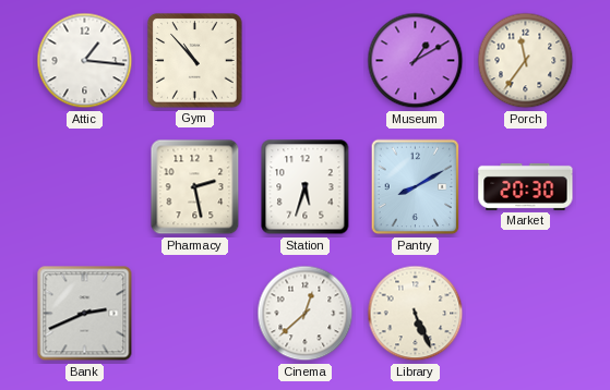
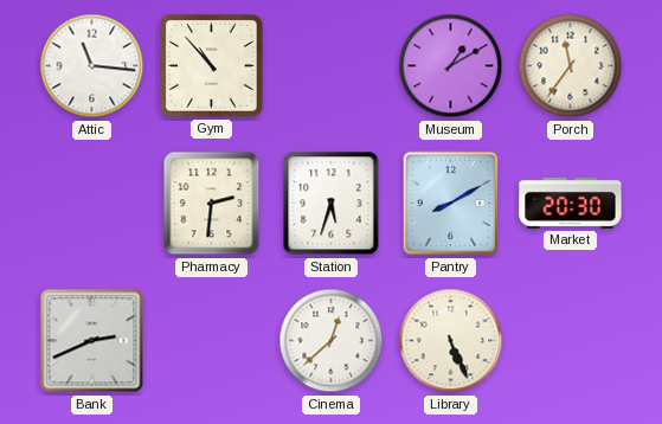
Attic: 1:16 -> 11:16 (92, 66)
Pharmacy: 2:28 -> 2:31 (212, 204)
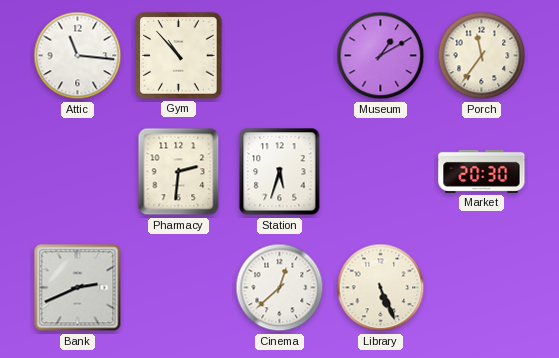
Pantry: 8:10 -> none (451, 204)
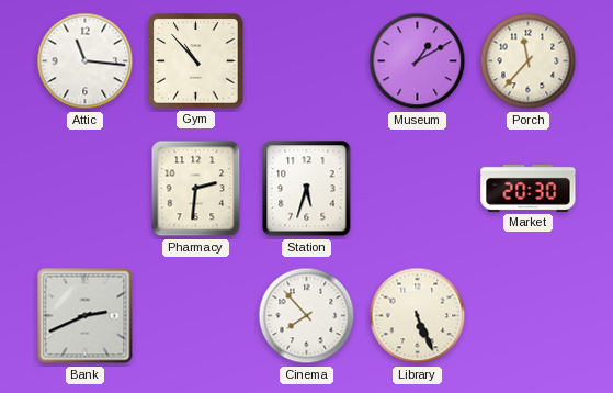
Porch: 11:36 -> 11:37 (529, 61)
Cinema: 12:38 -> 7:53 (307, 316)
